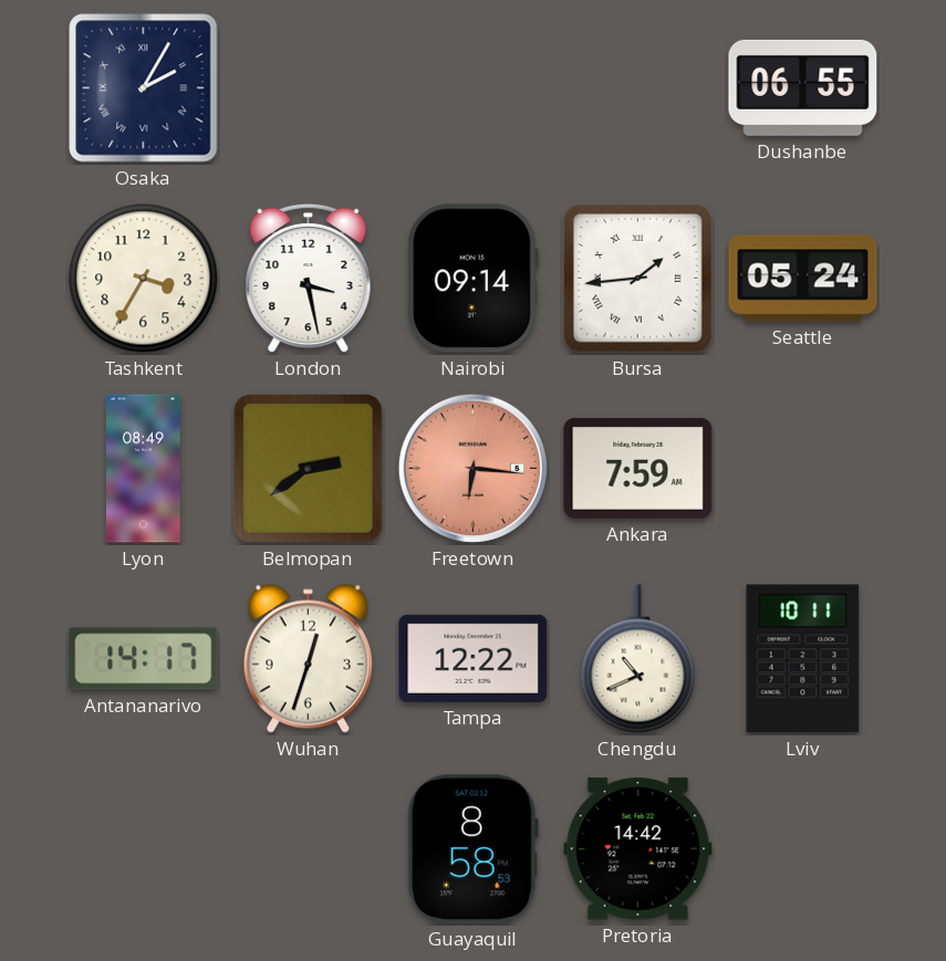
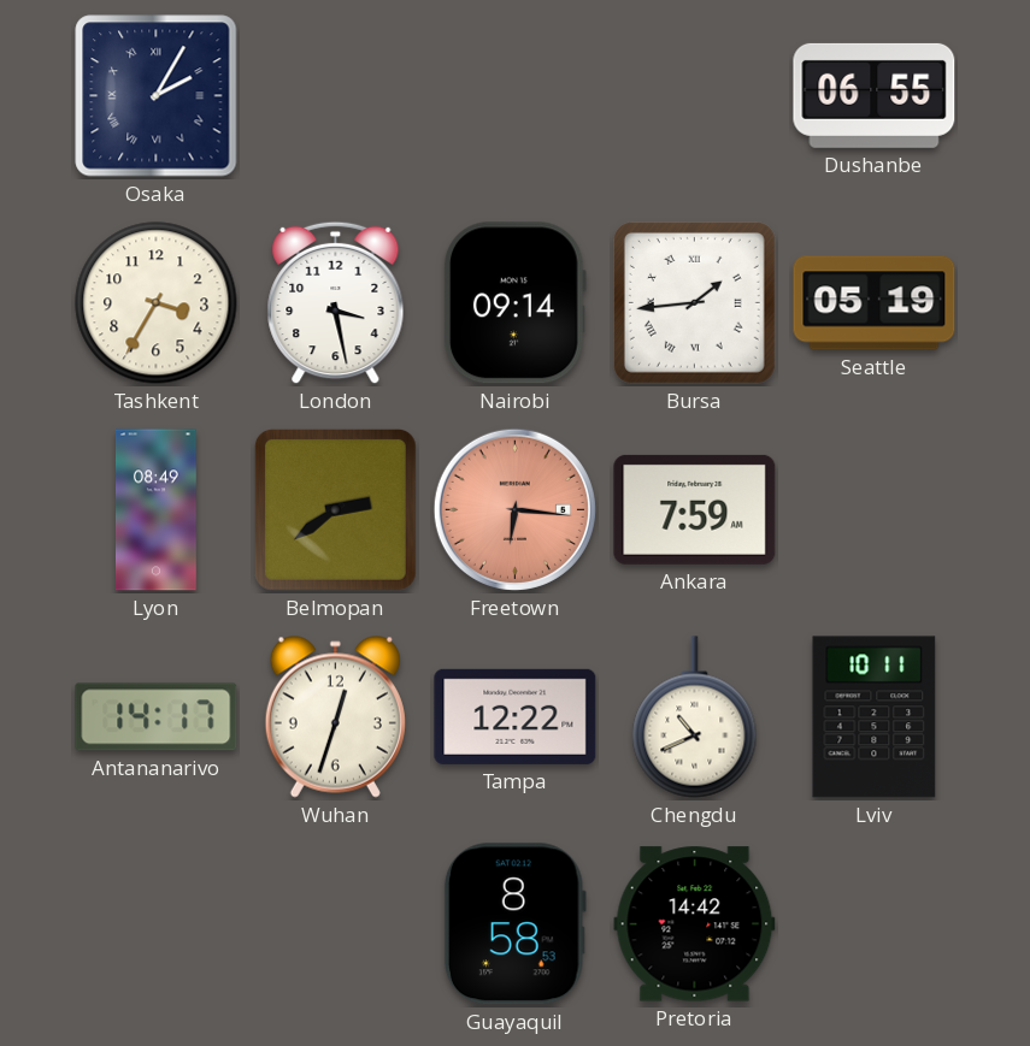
Seattle: 05:24 -> 05:19 (875, 303)
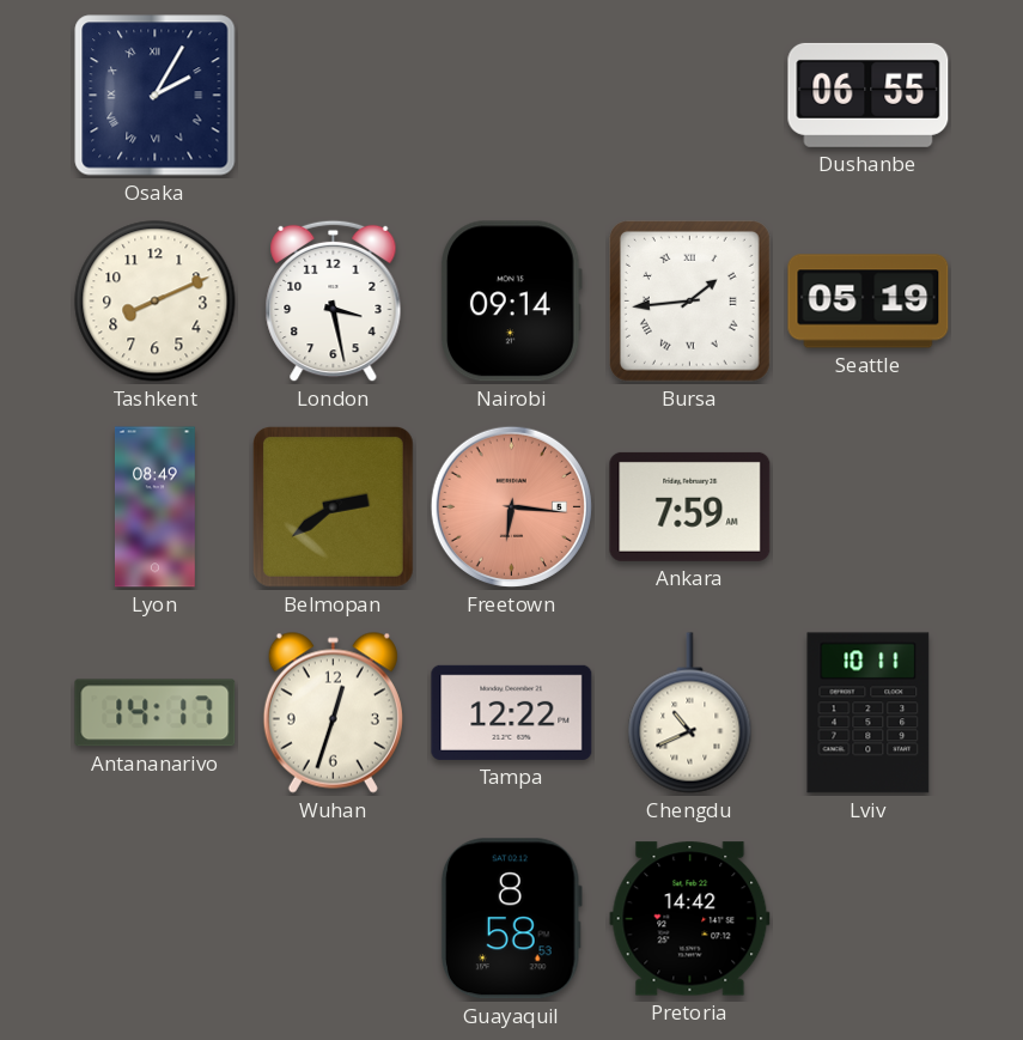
Tashkent: 3:35 -> 8:11 (156, 302)
